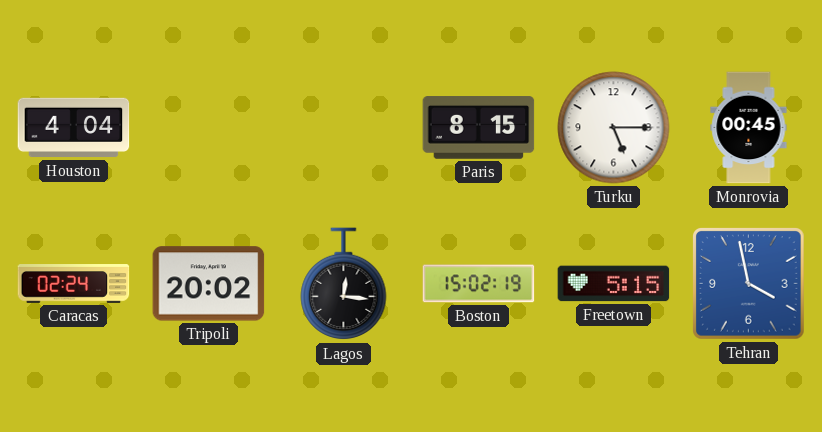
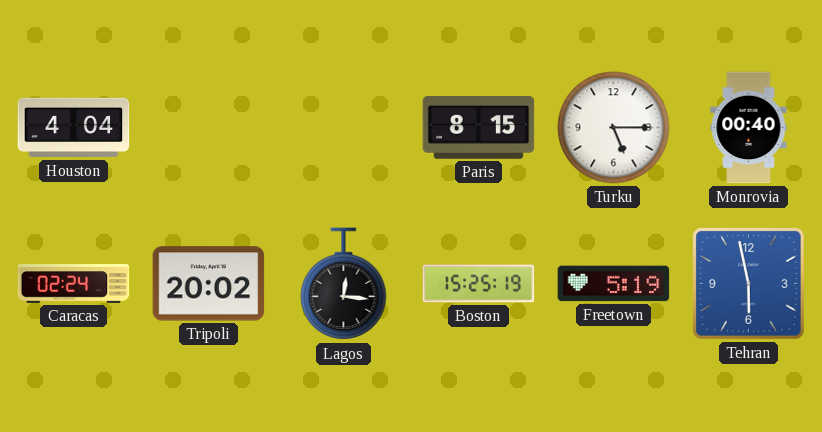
Monrovia: 00:45 -> 00:40 (749, 128)
Boston: 15:02 -> 15:25 (479, 284)
Freetown: 5:15 -> 5:19 (614, 284)
Tehran: 3:58 -> 5:58 (749, 284)
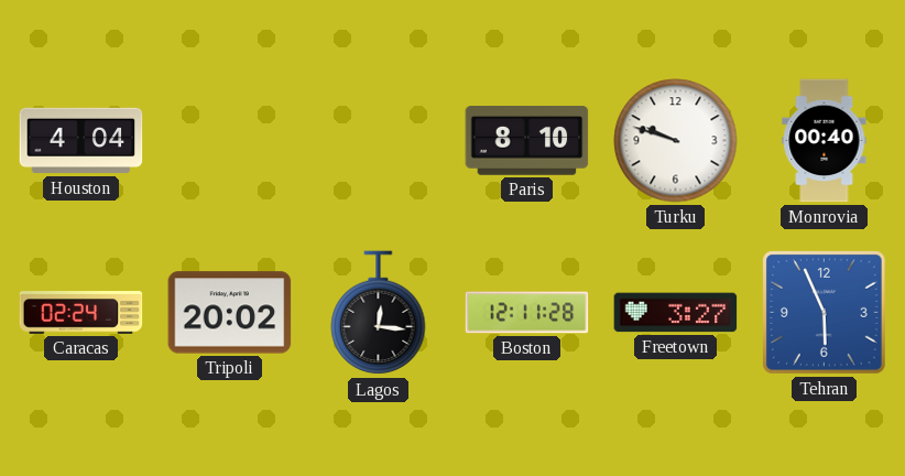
Paris: 8:15 -> 8:10 (527, 141)
Turku: 5:15 -> 9:48 (676, 141)
Boston: 15:25 -> 12:11 (527, 313)
Freetown: 5:19 -> 3:27 (676, 313)
Tehran: 5:58 -> 5:56 (825, 313)
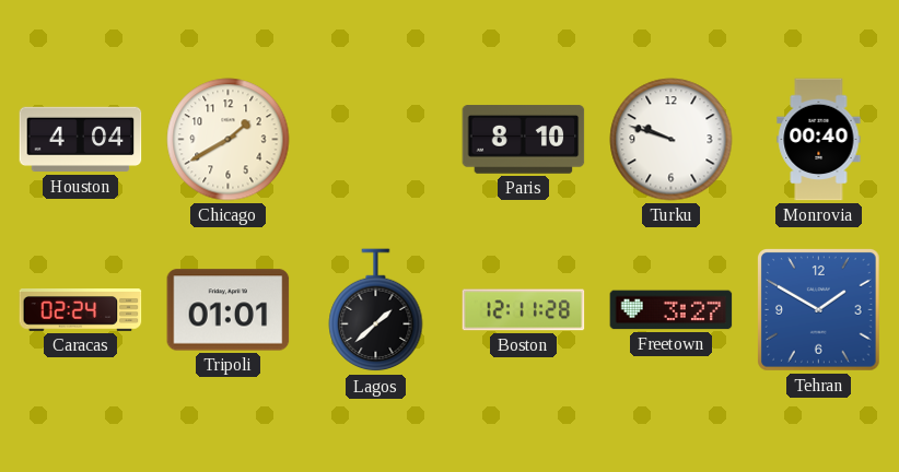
Chicago: none -> 1:40 (229, 140)
Tripoli: 20:02 -> 01:01 (229, 310)
Lagos: 12:16 -> 1:38 (376, 310)
Tehran: 5:56 -> 1:50 (819, 310)
